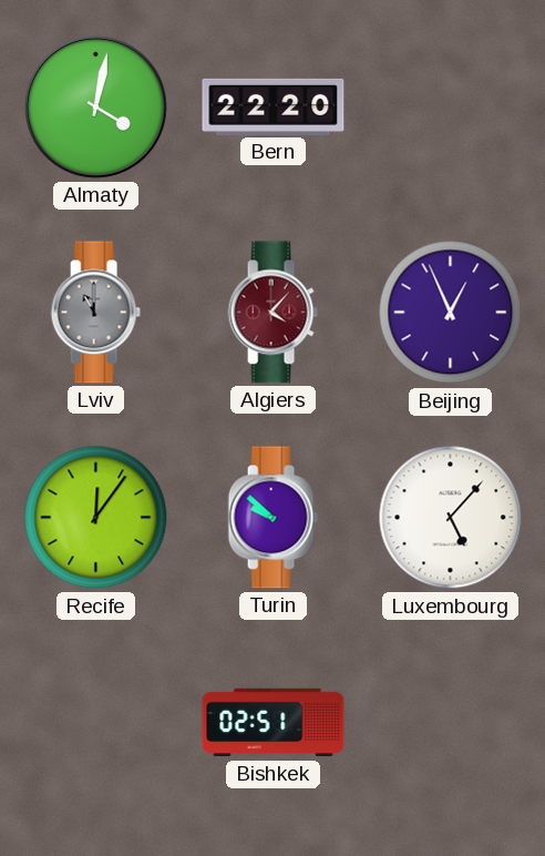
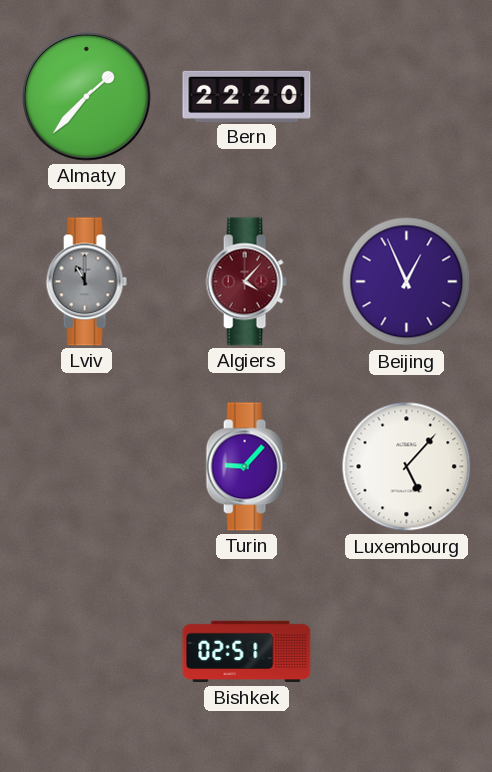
Almaty: 4:02 -> 1:37 (87, 97)
Recife: 12:06 -> none (96, 518)
Turin: 9:52 -> 9:07 (246, 467)
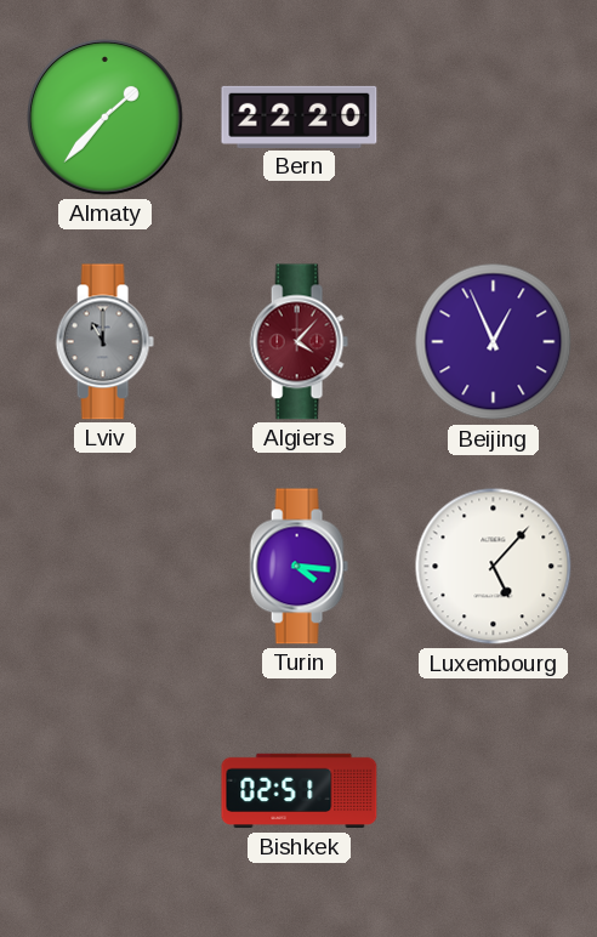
Turin: 9:07 -> 4:16 (298, 567)
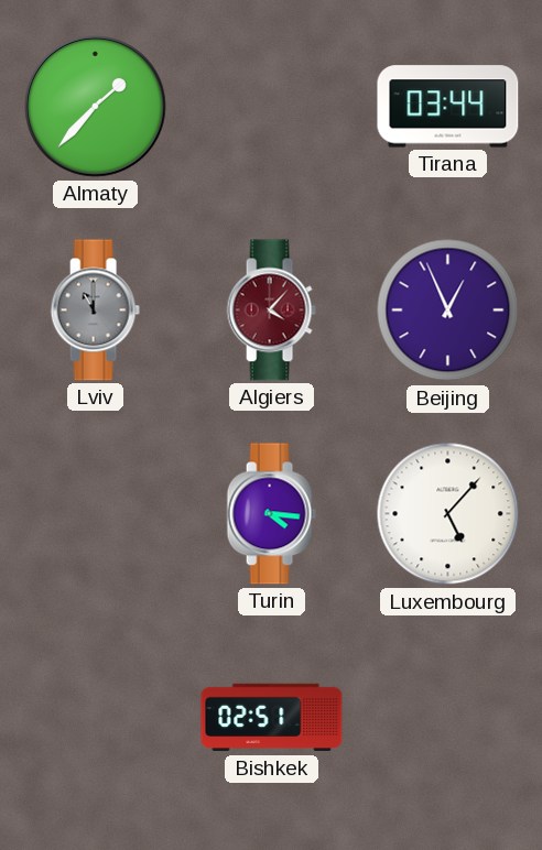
Bern: 22:20 -> none (300, 117)
Tirana: none -> 03:44 (448, 107)
